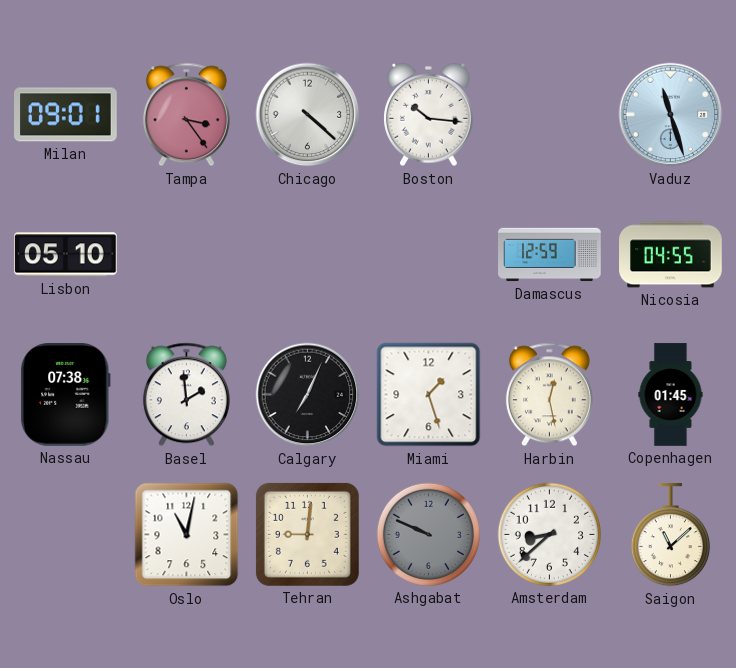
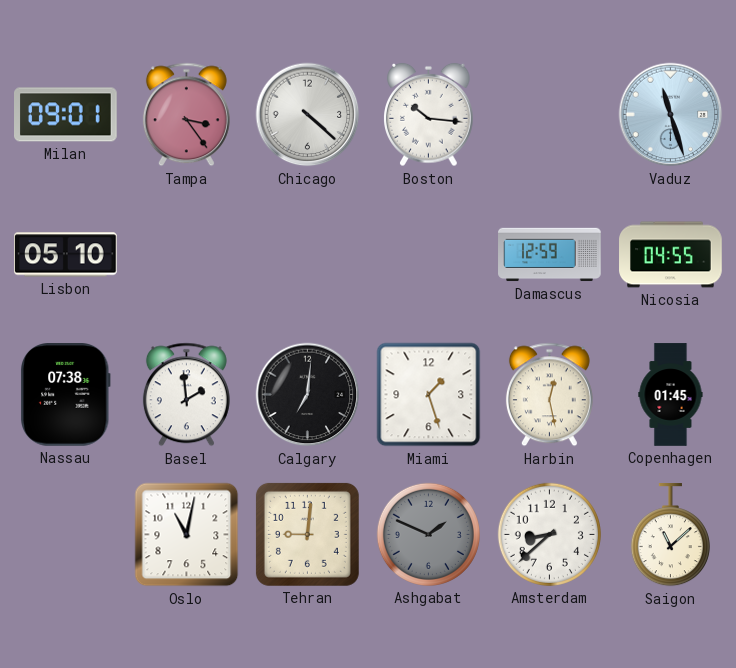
Calgary: 7:04 -> 7:01 (308, 395)
Ashgabat: 9:49 -> 1:49 (428, 534)
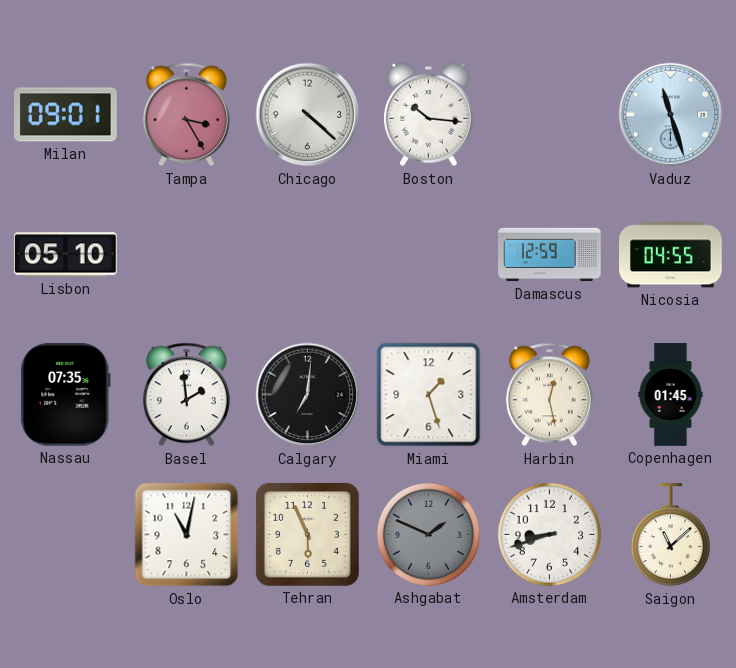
Tampa: 3:24 -> 3:25 (186, 115)
Nassau: 07:38 -> 07:35 (65, 395)
Tehran: 9:01 -> 5:56 (307, 534)
Amsterdam: 8:38 -> 8:42 (549, 534)
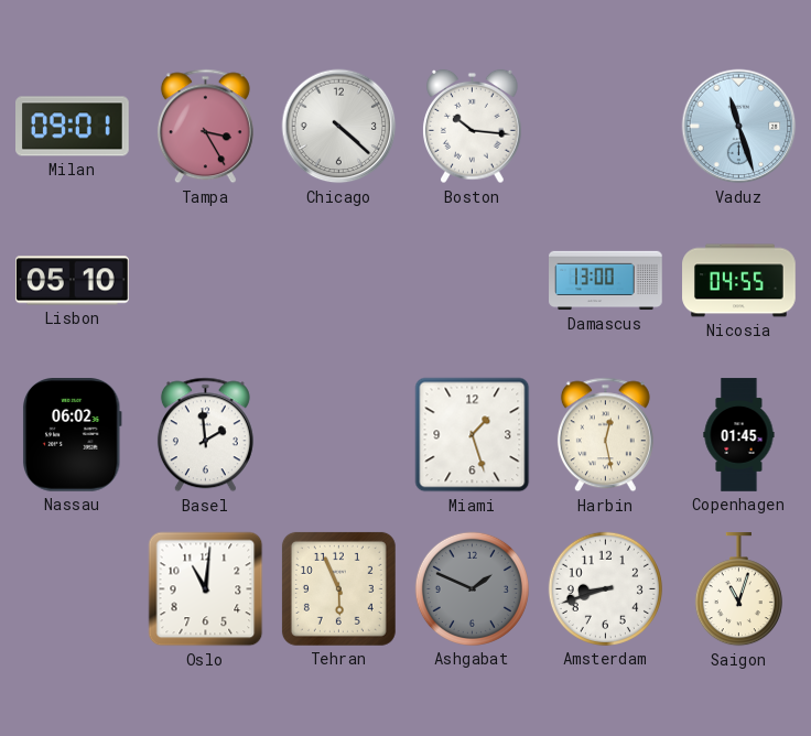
Damascus: 12:59 -> 13:00 (606, 281)
Nassau: 07:35 -> 06:02 (72, 435)
Calgary: 7:01 -> none (308, 395)
Oslo: 11:02 -> 11:01 (206, 589)
Saigon: 11:08 -> 11:03 (738, 589)
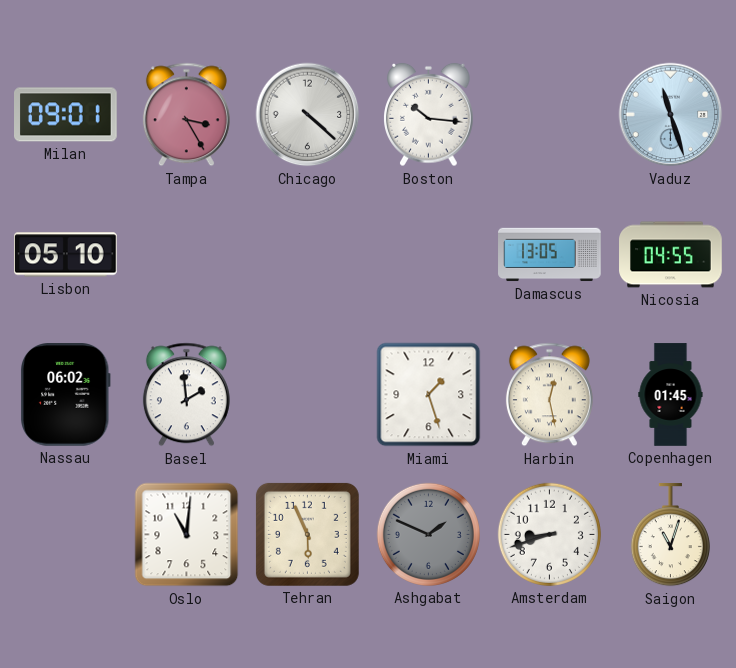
Damascus: 13:00 -> 13:05 (550, 255)
